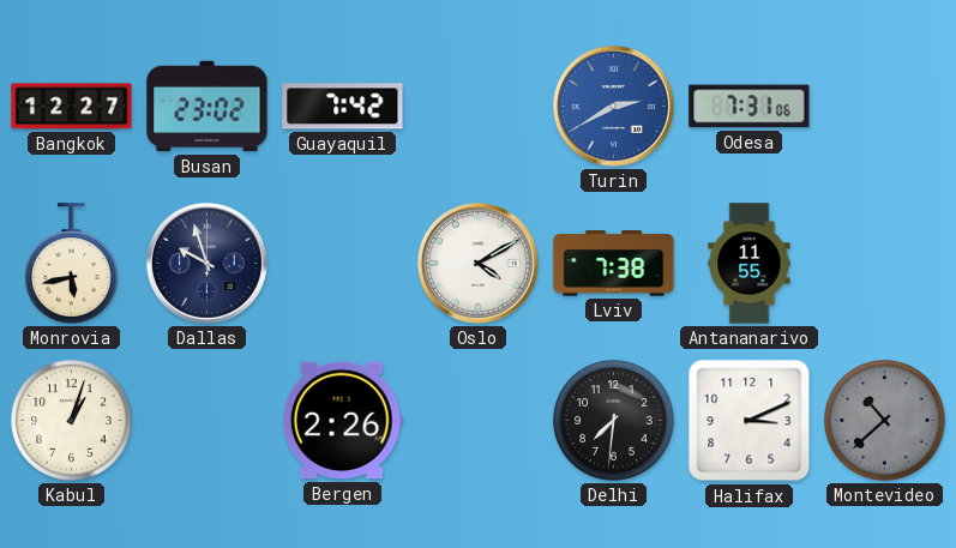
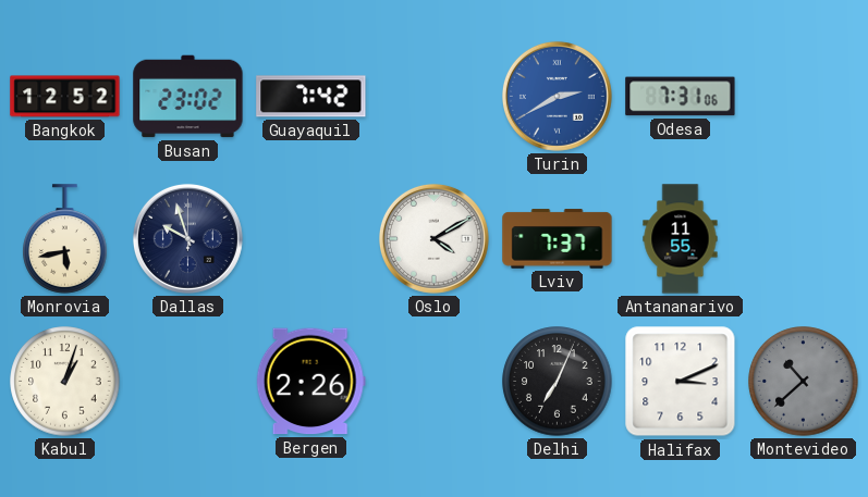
Bangkok: 12:27 -> 12:52 (65, 97)
Lviv: 7:38 -> 7:37 (558, 239)
Delhi: 7:31 -> 7:04 (558, 382)
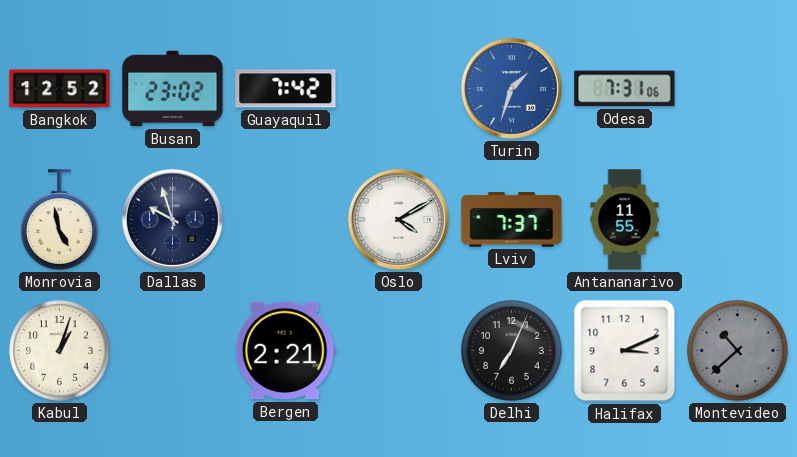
Turin: 2:40 -> 1:33 (511, 88)
Monrovia: 5:43 -> 4:58 (60, 220)
Bergen: 2:26 -> 2:21 (285, 351)
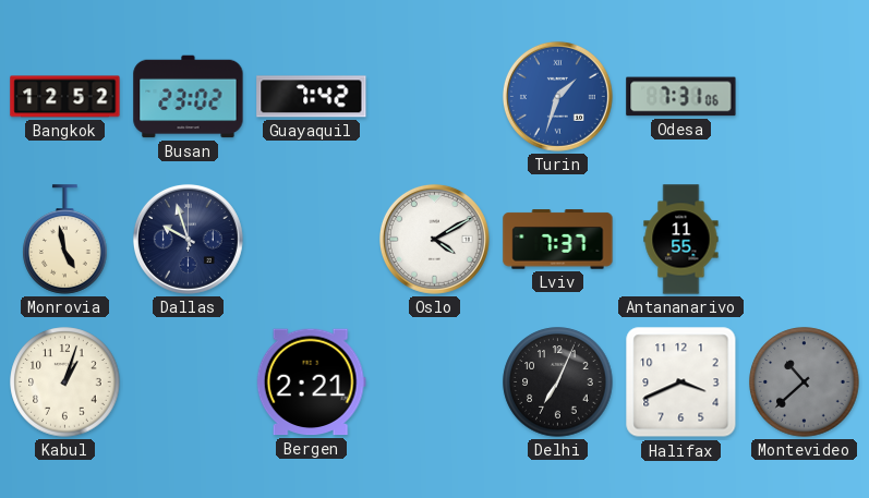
Halifax: 3:11 -> 3:41 (681, 382)
